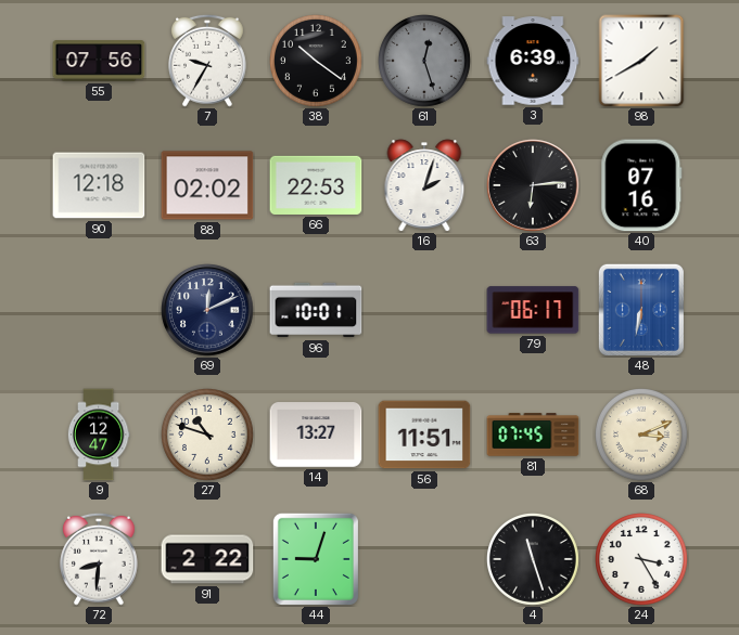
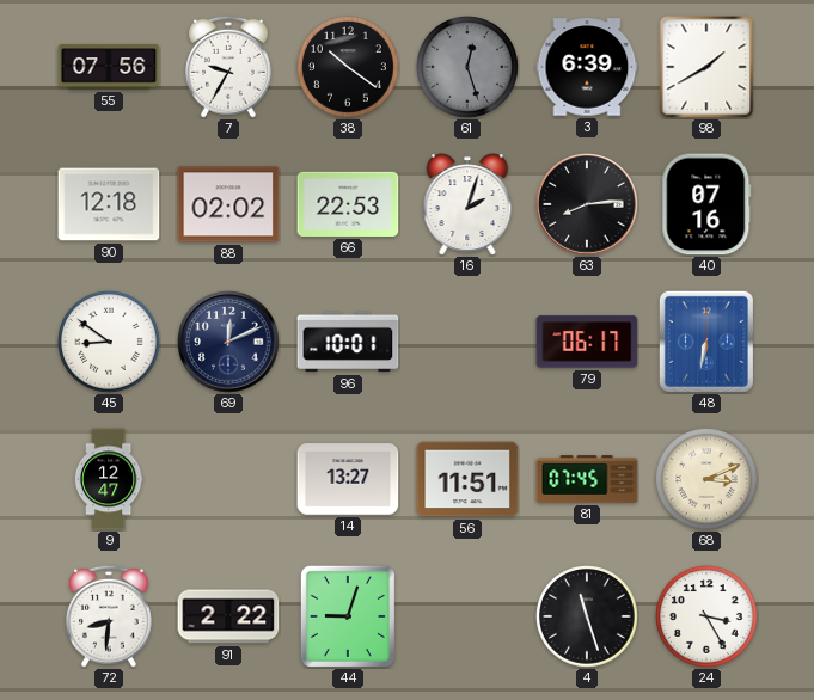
63: 6:14 -> 8:14 (587, 204)
45: none -> 8:51 (110, 343)
27: 10:48 -> none (208, 436)
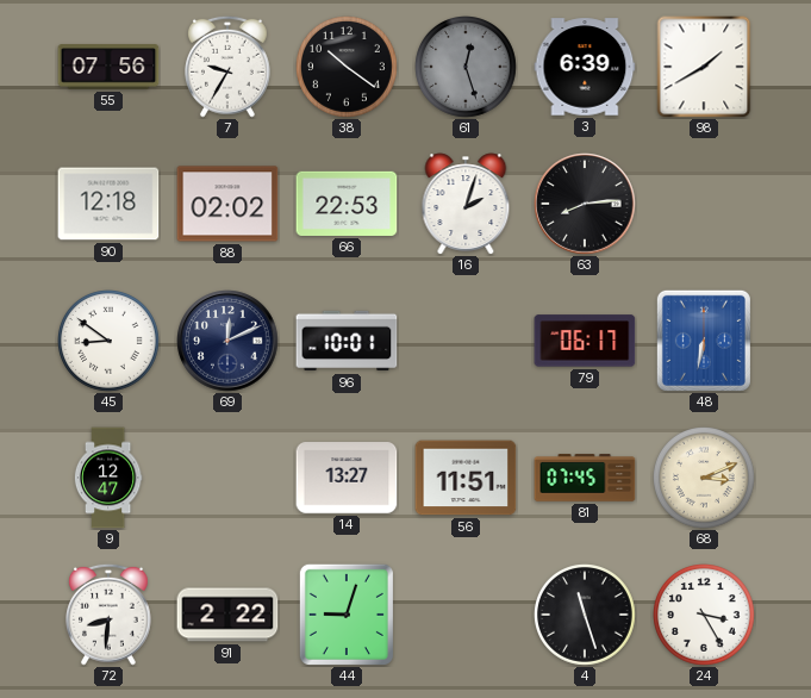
40: 07:16 -> none (706, 204)
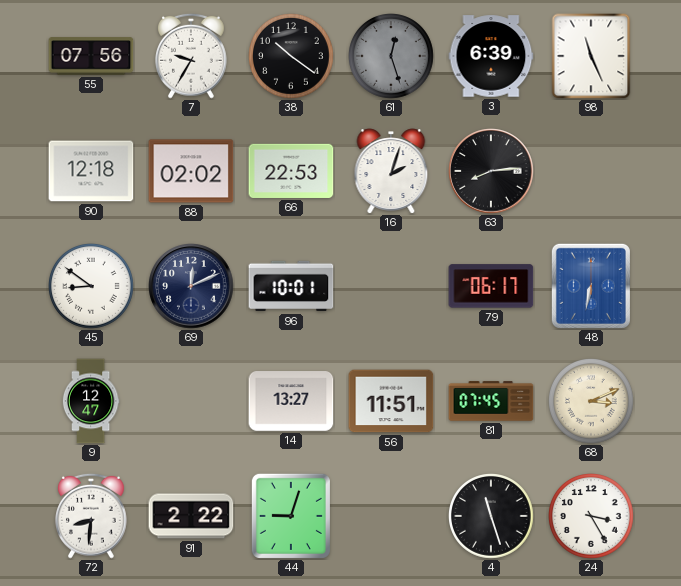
98: 1:40 -> 11:26 (591, 56)
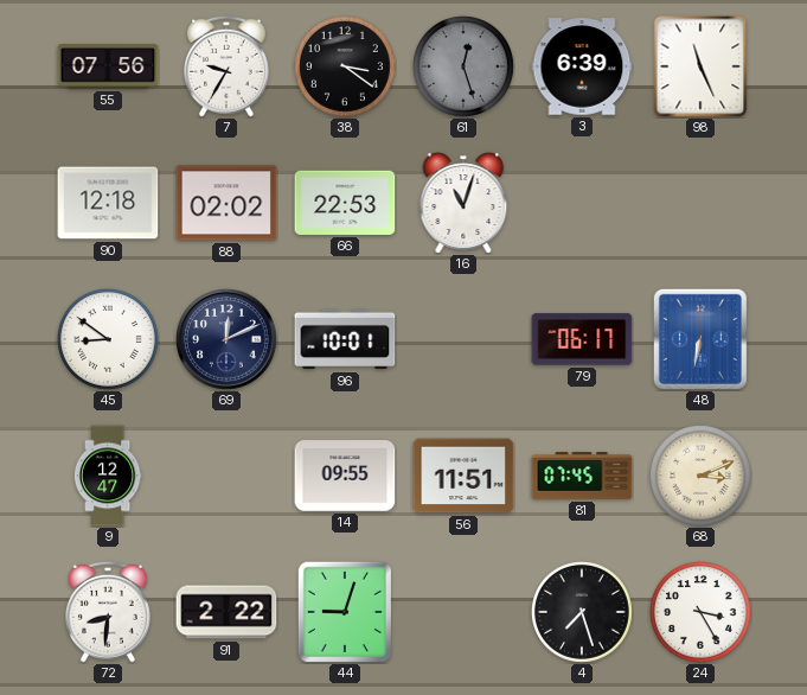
38: 10:21 -> 3:21 (346, 68)
16: 2:03 -> 11:03 (463, 203)
63: 8:14 -> none (491, 171)
14: 13:27 -> 09:55 (345, 476)
4: 11:27 -> 7:27 (583, 613)
